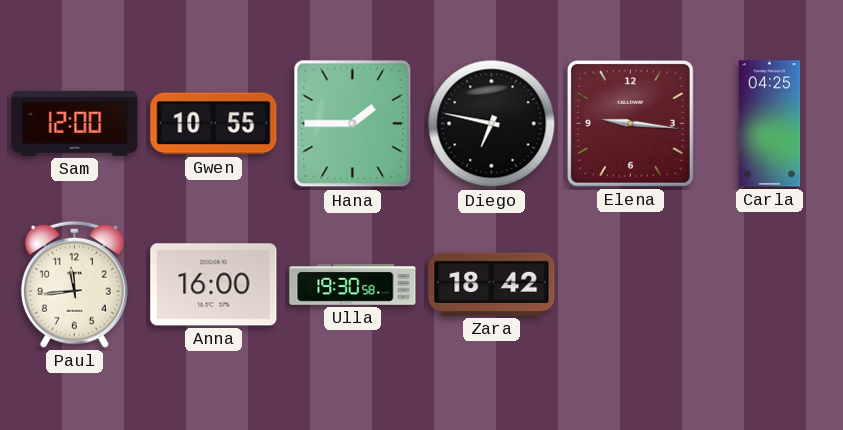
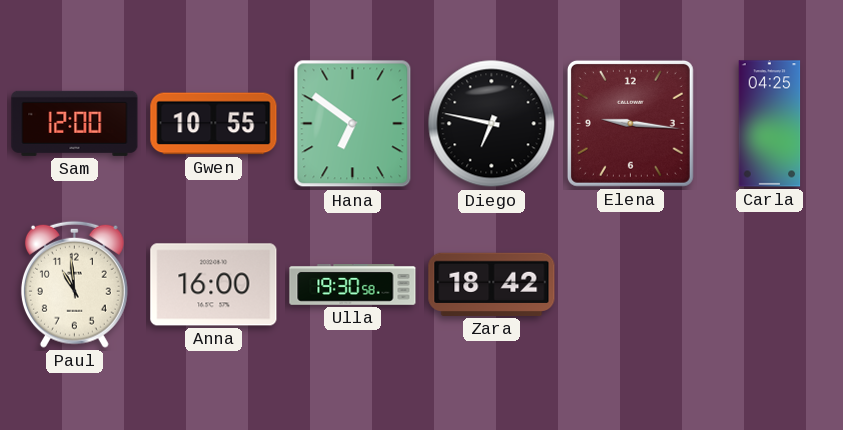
Hana: 1:45 -> 6:51 (353, 124)
Paul: 11:44 -> 10:59 (74, 284)
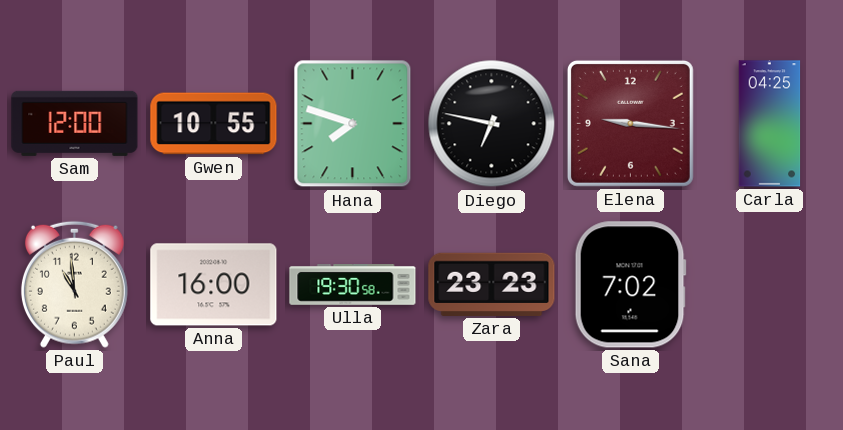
Hana: 6:51 -> 7:48 (353, 124)
Zara: 18:42 -> 23:23 (492, 284)
Sana: none -> 7:02 (630, 285)
